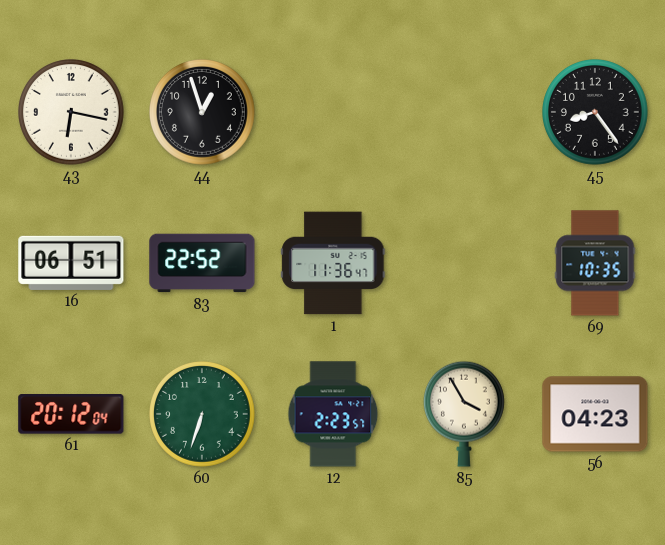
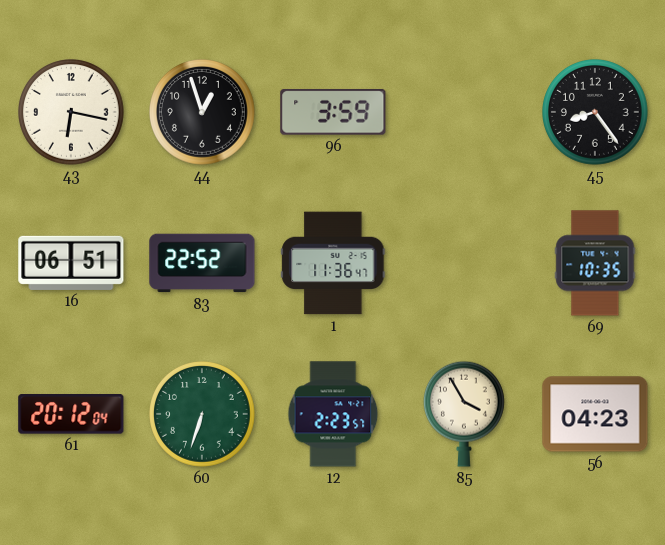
96: none -> 3:59 (333, 113)
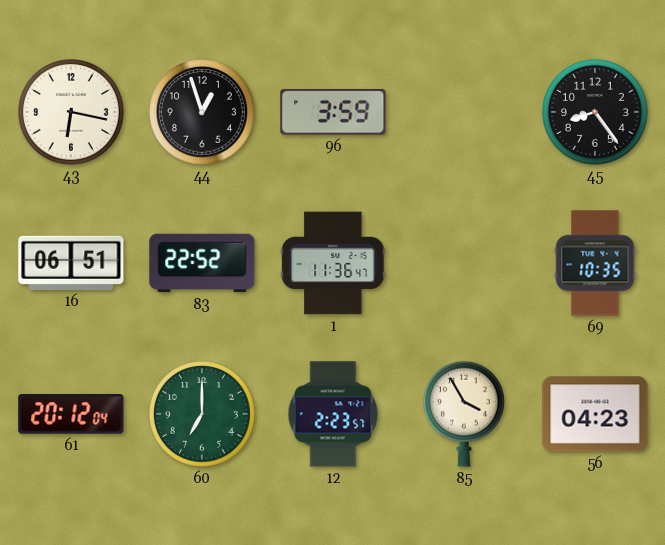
60: 6:33 -> 7:00 (203, 415)
